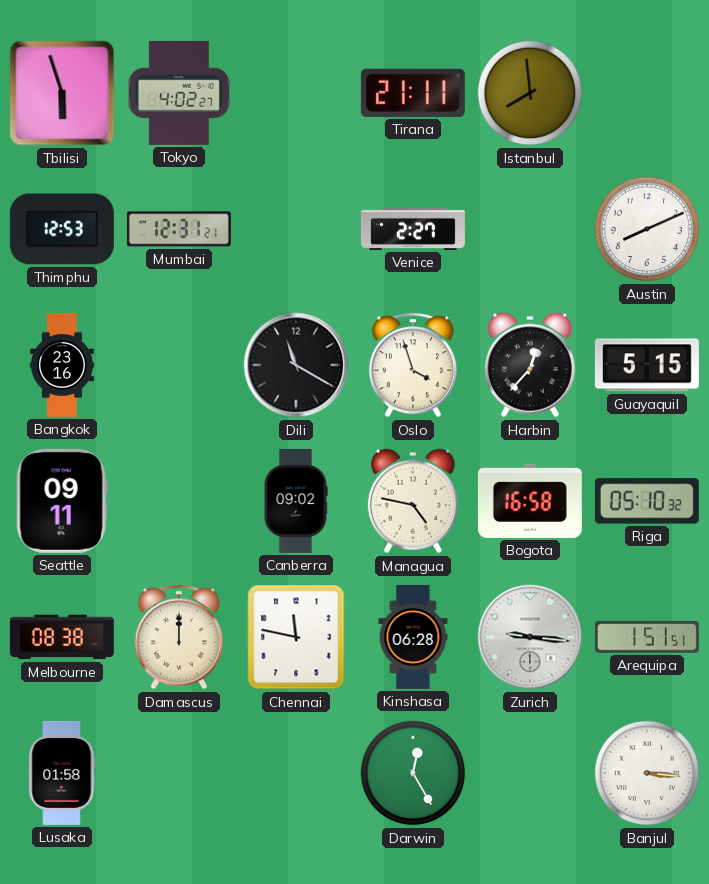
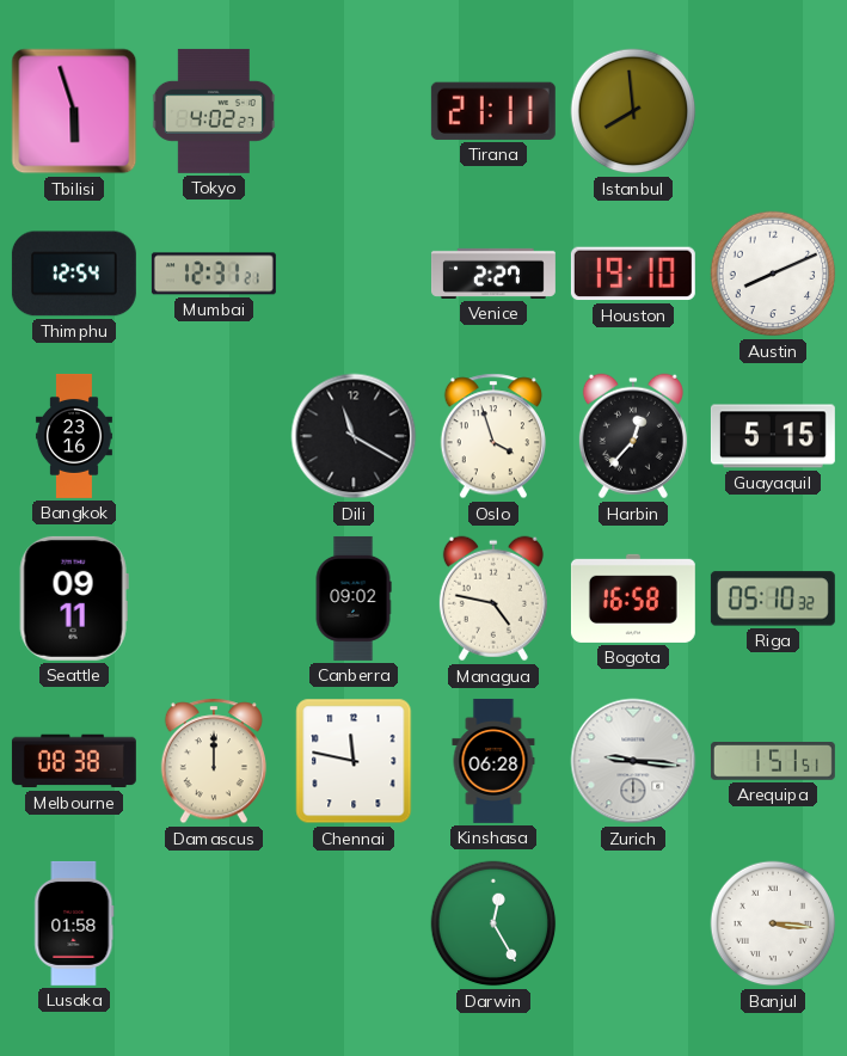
Thimphu: 12:53 -> 12:54 (74, 274)
Houston: none -> 19:10 (633, 274)
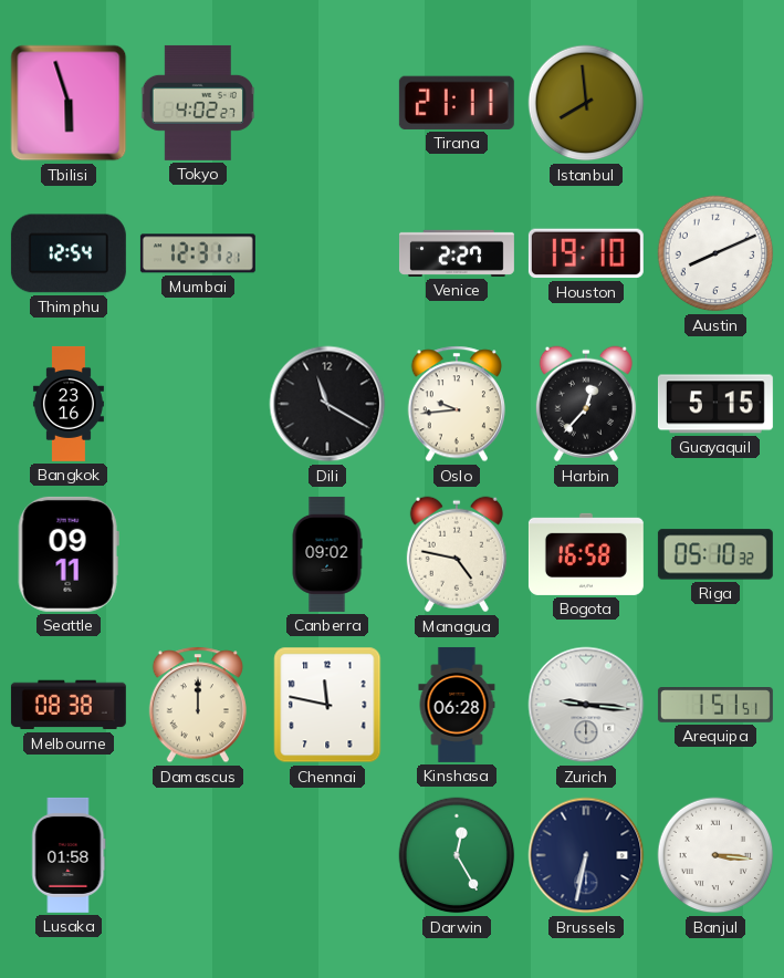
Oslo: 3:57 -> 9:44 (457, 404)
Brussels: none -> 6:32 (586, 855)
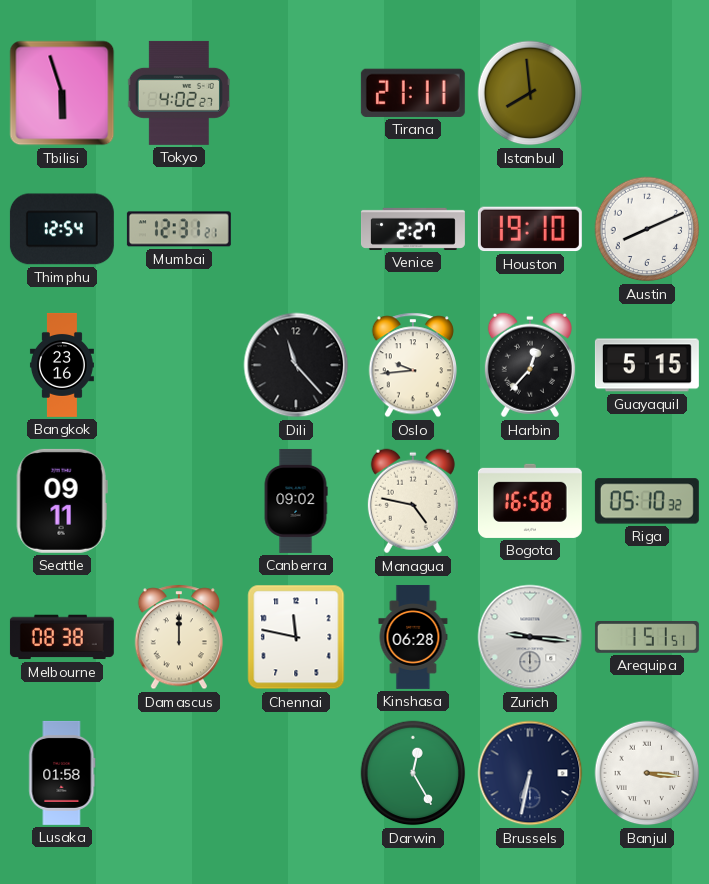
Dili: 11:20 -> 11:23 (296, 365)
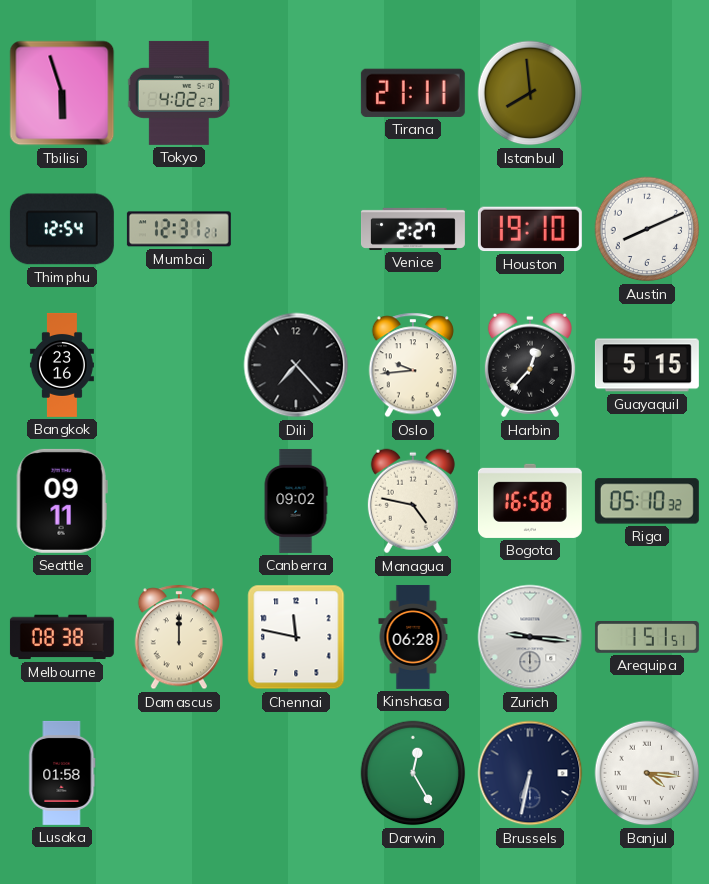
Dili: 11:23 -> 7:23 (296, 365)
Banjul: 3:16 -> 4:16 (647, 773)
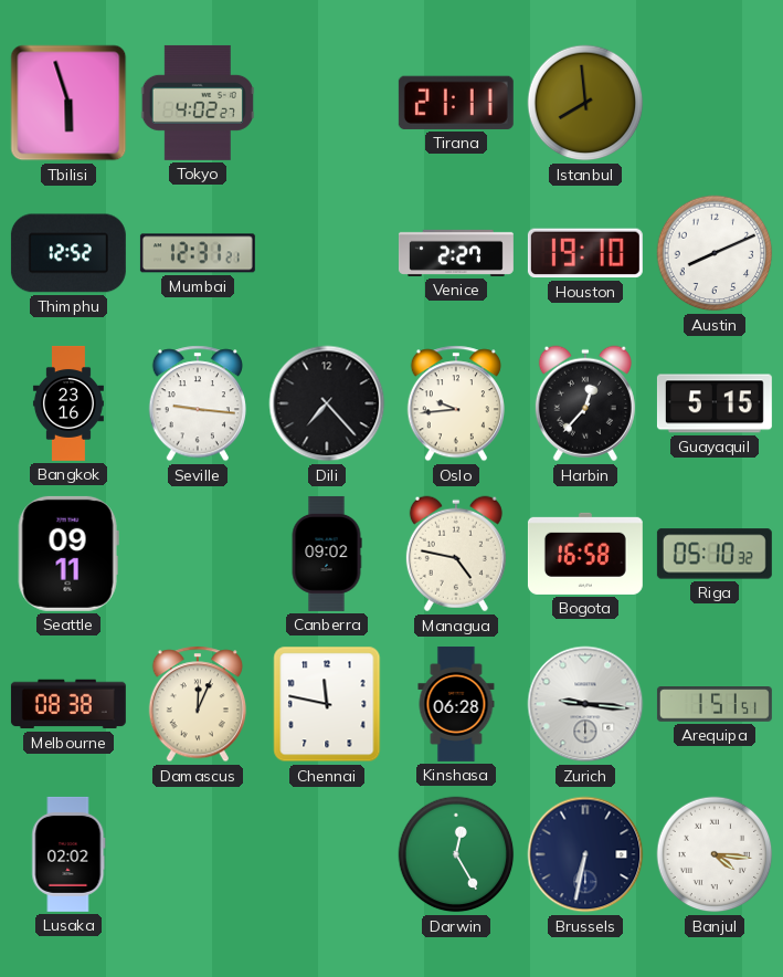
Thimphu: 12:54 -> 12:52 (68, 253)
Seville: none -> 9:16 (198, 403)
Damascus: 12:00 -> 12:04 (198, 704)
Lusaka: 01:58 -> 02:02 (68, 854)
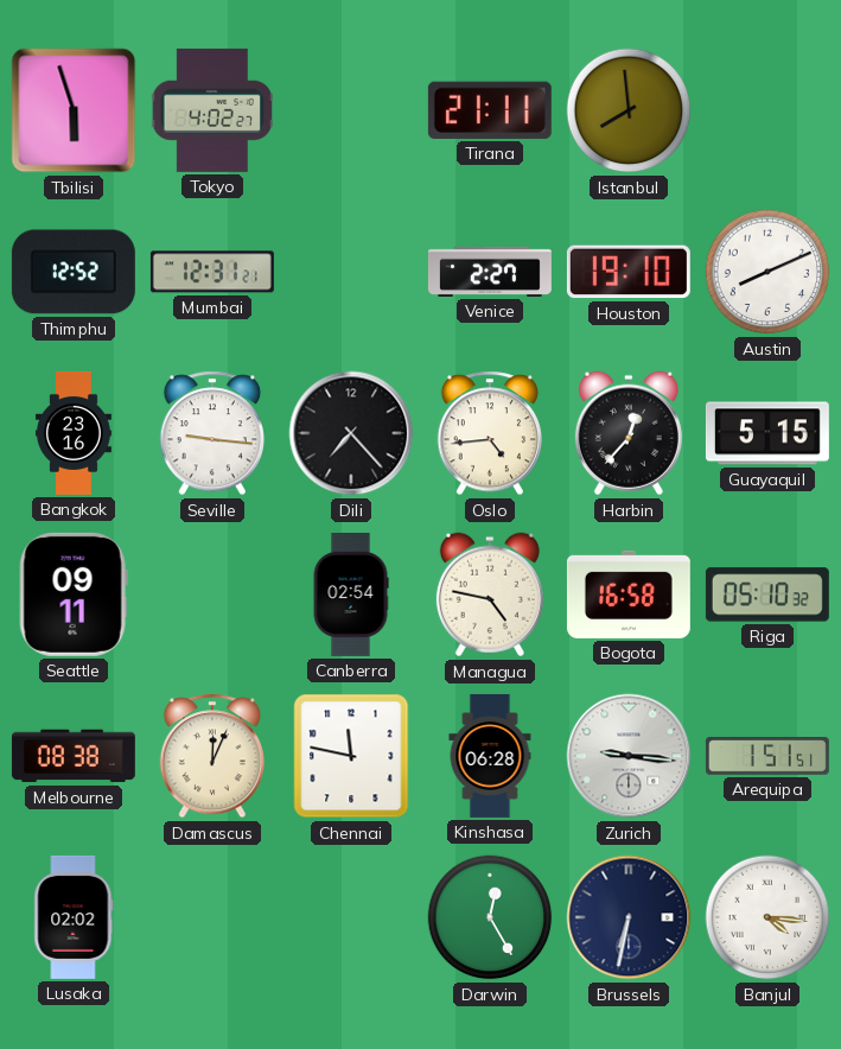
Oslo: 9:44 -> 4:44 (490, 433)
Canberra: 09:02 -> 02:54 (351, 595)
